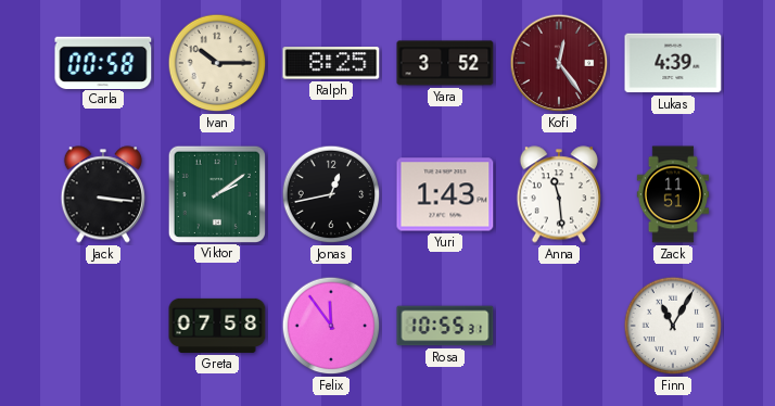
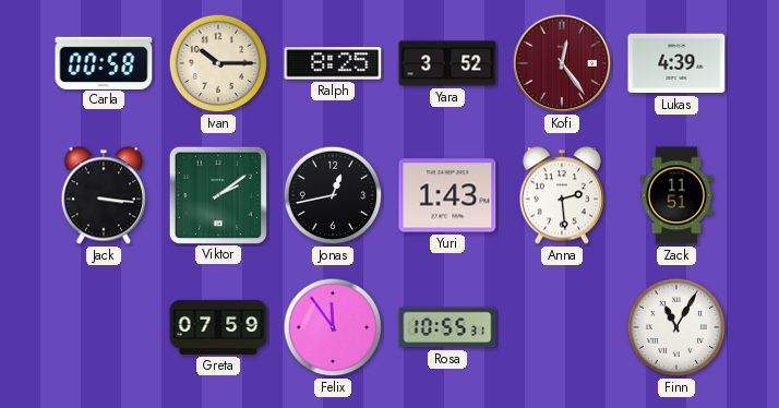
Anna: 11:29 -> 2:29 (562, 195)
Greta: 07:58 -> 07:59 (218, 327)
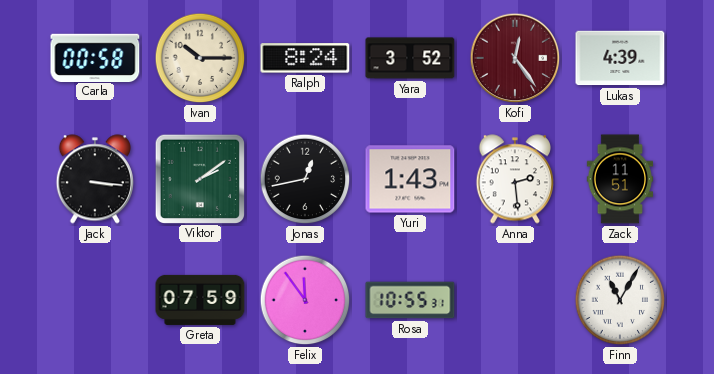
Ralph: 8:25 -> 8:24 (305, 58)
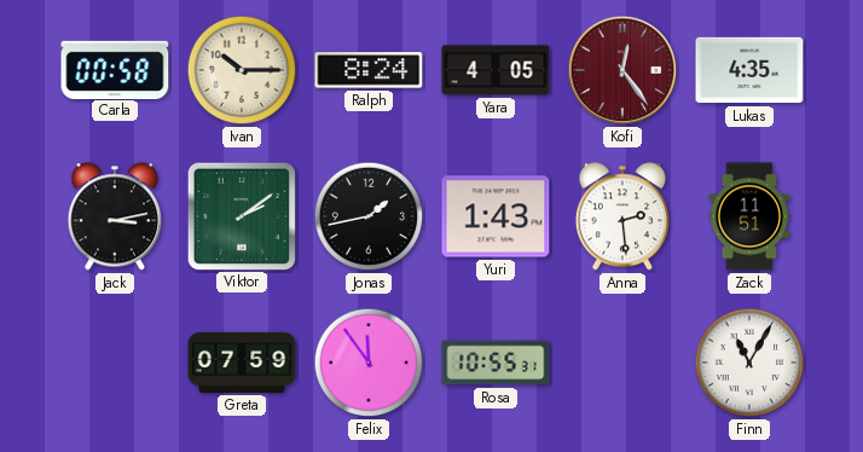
Yara: 3:52 -> 4:05 (496, 70)
Lukas: 4:39 -> 4:35 (749, 70)
Jack: 3:16 -> 3:13 (115, 216)
Jonas: 12:43 -> 1:43 (369, 216)
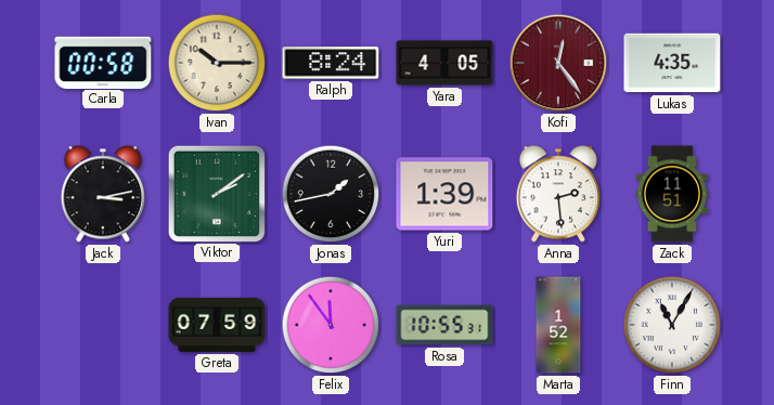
Yuri: 1:43 -> 1:39 (444, 194)
Marta: none -> 1:52 (558, 325)
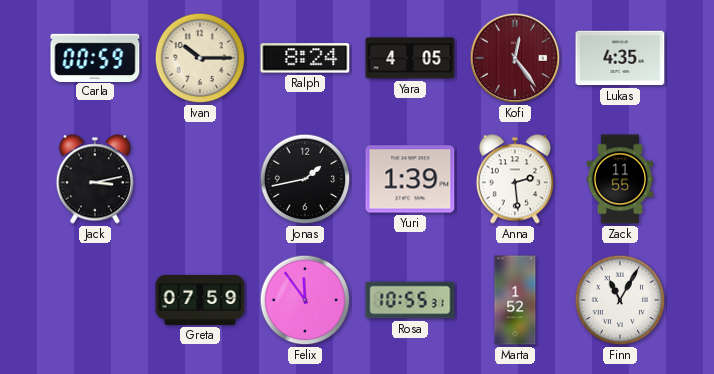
Carla: 00:58 -> 00:59 (95, 57)
Viktor: 2:09 -> none (216, 193)
Zack: 11:51 -> 11:55 (620, 179)
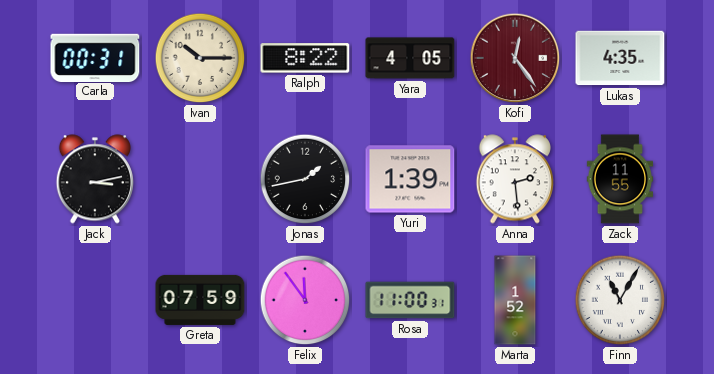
Carla: 00:59 -> 00:31 (95, 57)
Ralph: 8:24 -> 8:22 (305, 58)
Rosa: 10:55 -> 11:00 (410, 300)
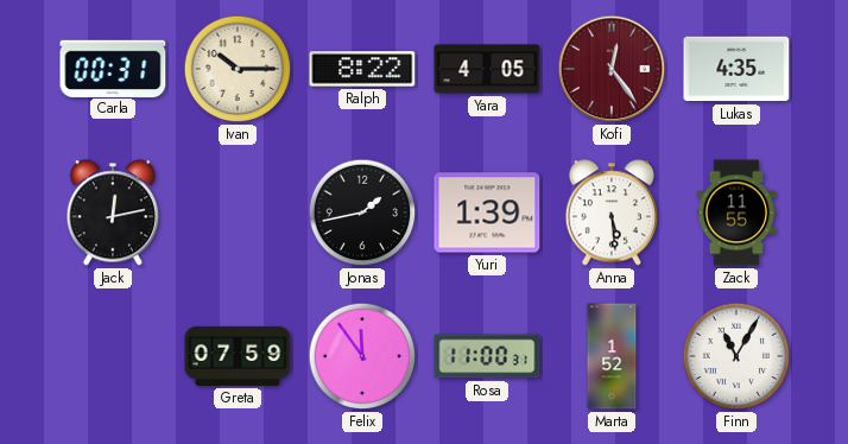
Jack: 3:13 -> 12:13 (113, 213)
Anna: 2:29 -> 5:29 (612, 213)
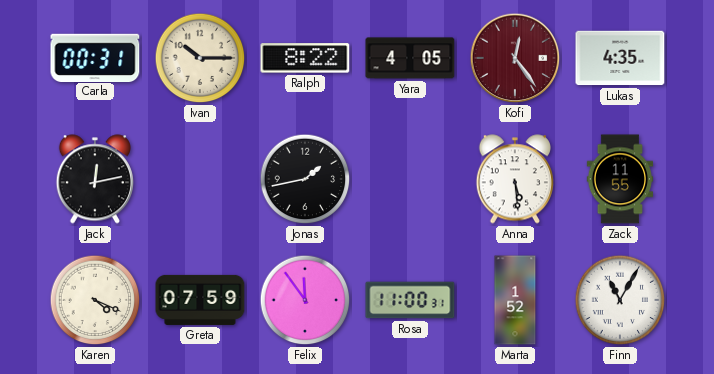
Yuri: 1:39 -> none (487, 213)
Karen: none -> 4:19 (95, 300)
